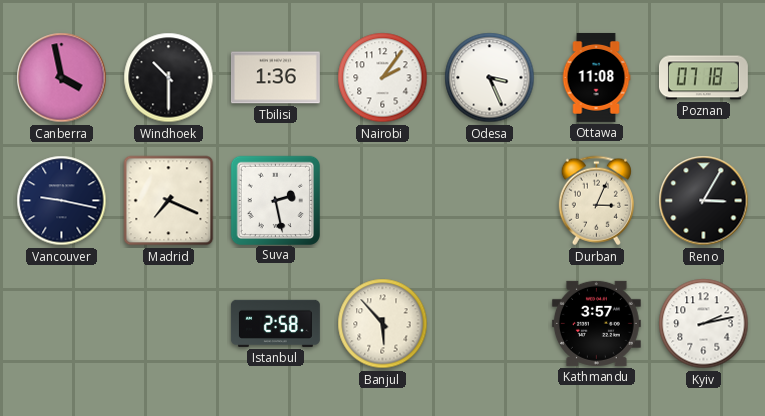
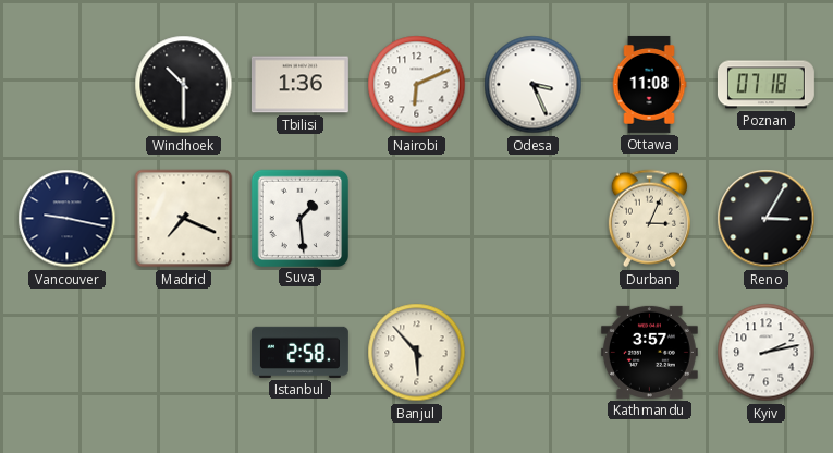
Canberra: 3:58 -> none (62, 78)
Nairobi: 2:06 -> 6:11 (417, 85)
Suva: 2:28 -> 1:29 (299, 218)
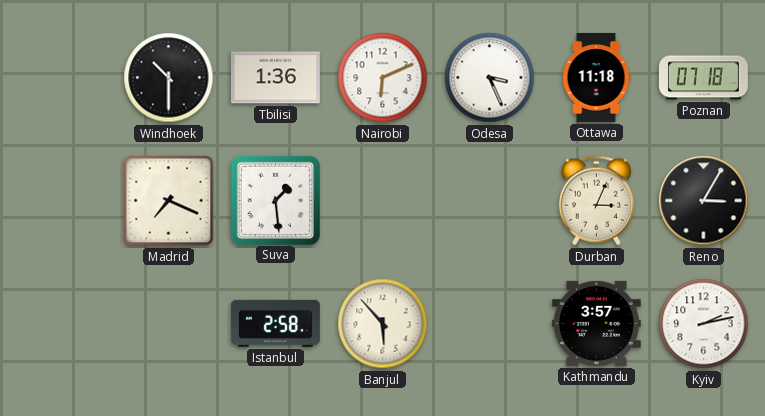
Ottawa: 11:08 -> 11:18 (596, 77)
Vancouver: 9:17 -> none (68, 219)
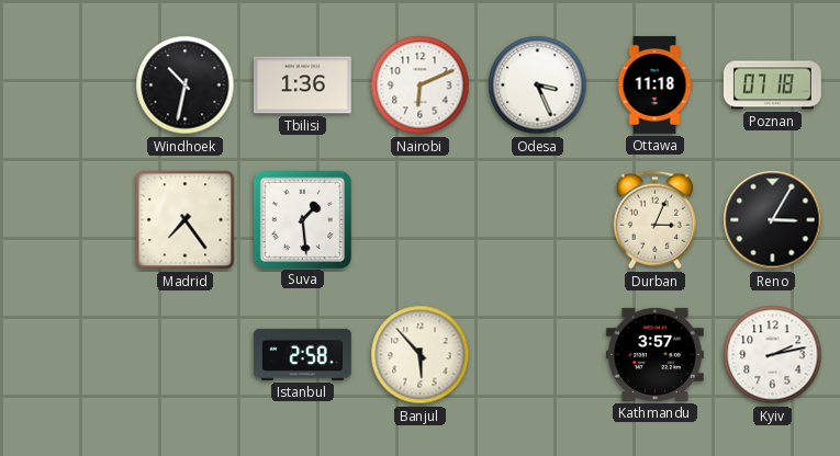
Windhoek: 10:30 -> 10:32 (186, 86)
Madrid: 7:19 -> 7:24 (186, 220)
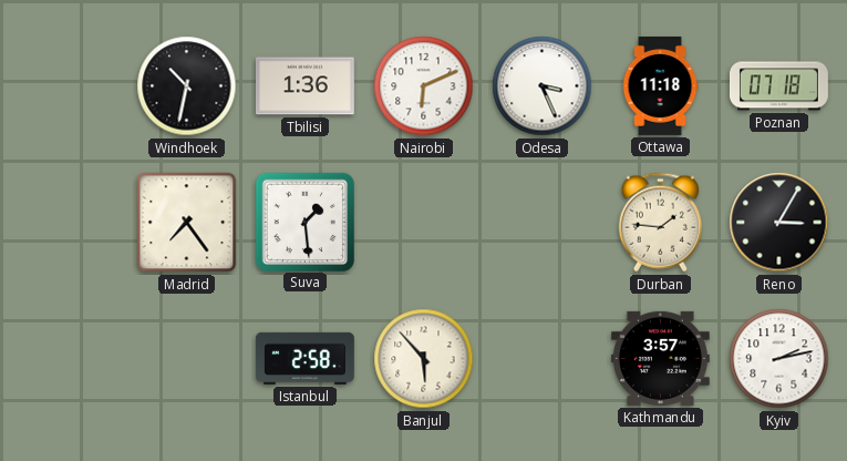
Durban: 3:04 -> 1:46 (660, 223)
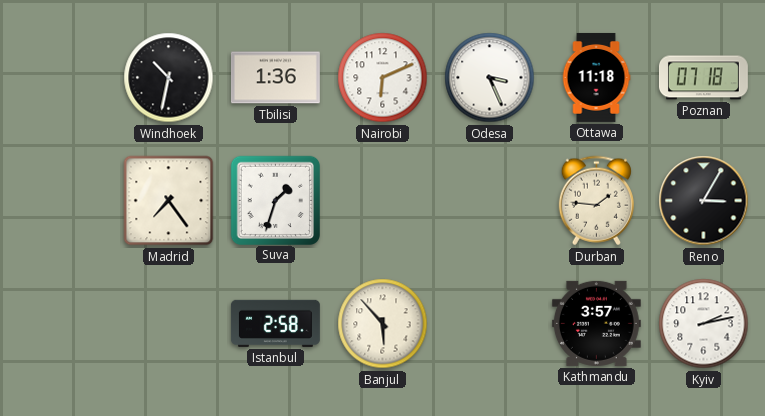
Suva: 1:29 -> 1:33 (275, 200)
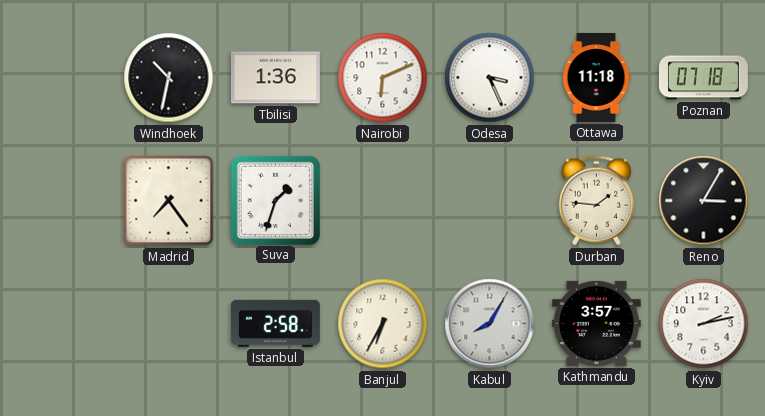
Banjul: 5:53 -> 6:35 (383, 324)
Kabul: none -> 8:05 (490, 324)
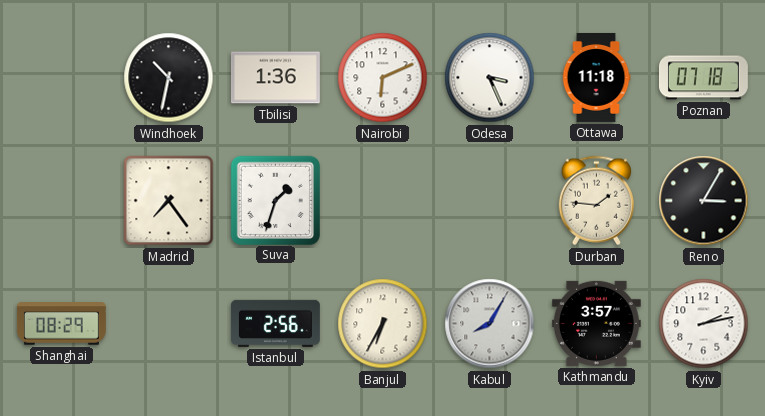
Shanghai: none -> 08:29 (61, 324)
Istanbul: 2:58 -> 2:56 (275, 323)
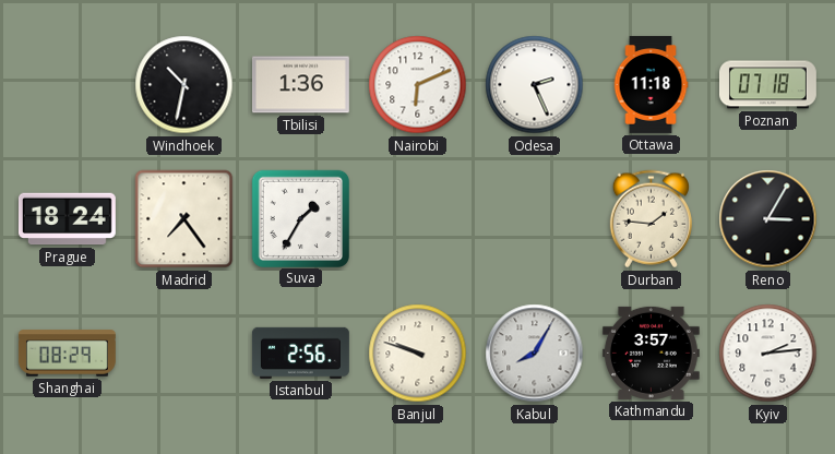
Odesa: 3:26 -> 2:26 (535, 85)
Prague: none -> 18:24 (67, 219)
Suva: 1:33 -> 1:35 (300, 218)
Banjul: 6:35 -> 9:48 (418, 354)
Kyiv: 2:13 -> 2:14 (768, 354)
